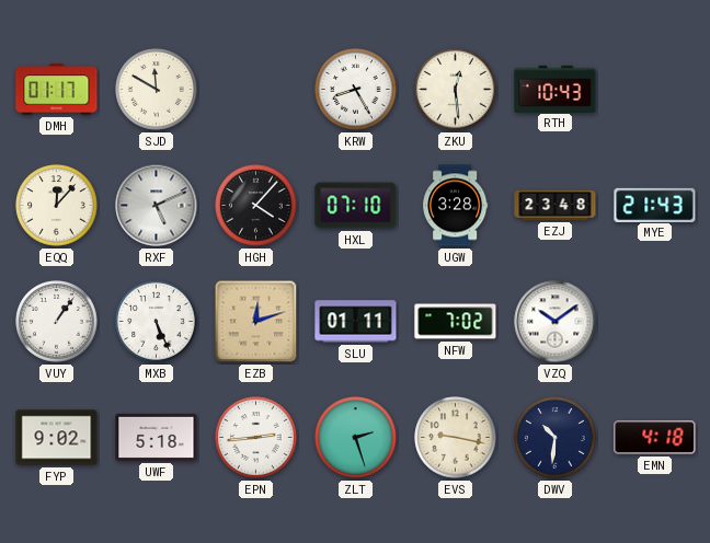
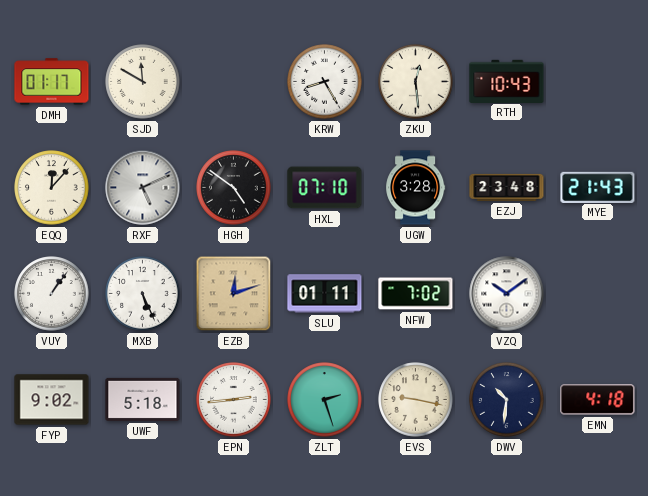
HGH: 4:07 -> 4:51 (234, 188)
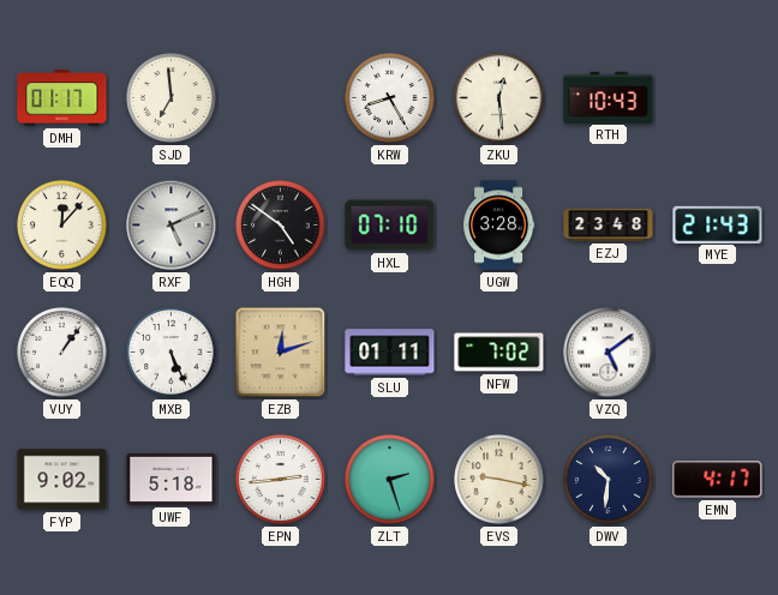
SJD: 11:50 -> 6:59 (172, 98)
VZQ: 10:09 -> 5:09 (609, 353)
EMN: 4:18 -> 4:17 (718, 480)
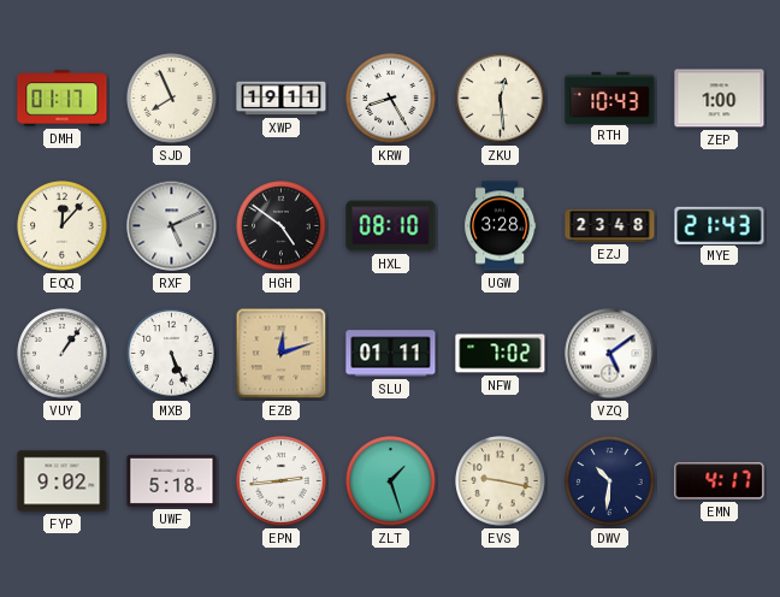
SJD: 6:59 -> 7:56 (172, 99)
XWP: none -> 19:11 (282, 99)
ZEP: none -> 1:00 (720, 99)
HXL: 07:10 -> 08:10 (391, 226)
ZLT: 2:27 -> 1:27 (391, 481)
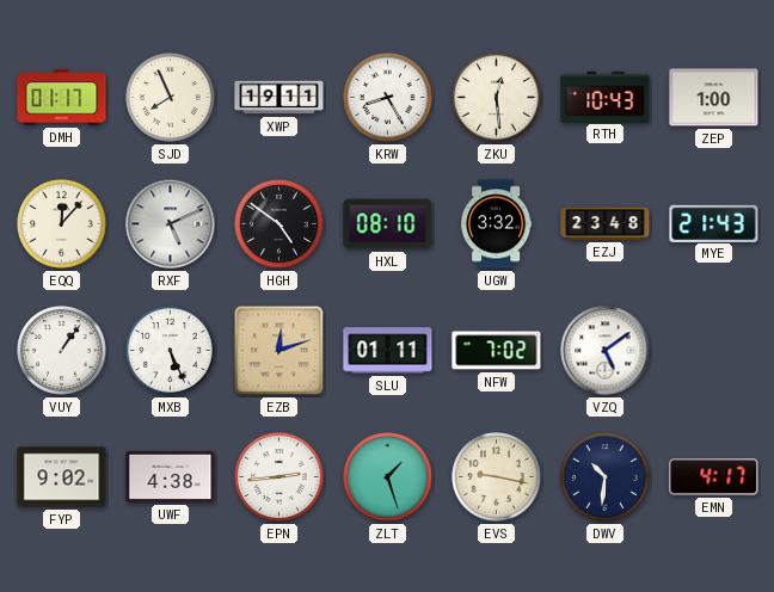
UGW: 3:28 -> 3:32 (497, 224)
UWF: 5:18 -> 4:38 (171, 476)
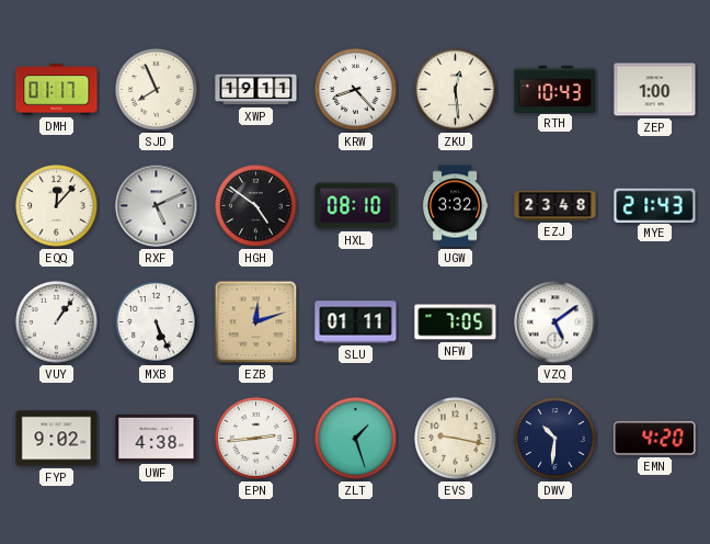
KRW: 8:25 -> 8:23 (356, 90)
NFW: 7:02 -> 7:05 (456, 322)
EMN: 4:17 -> 4:20 (655, 439)
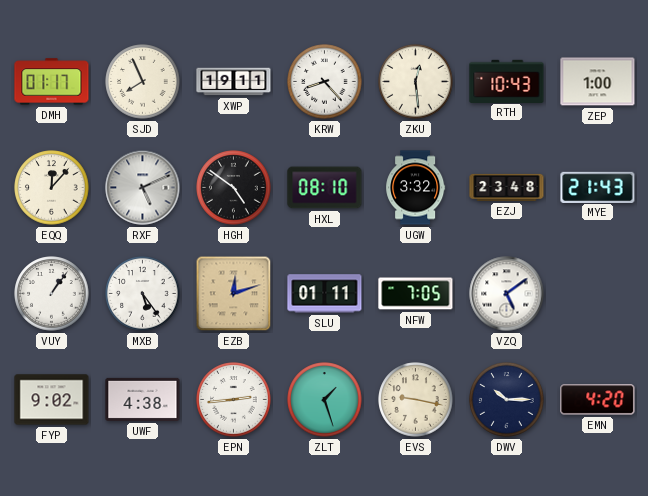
MXB: 5:26 -> 5:24 (143, 294)
DWV: 10:31 -> 10:15 (507, 400)
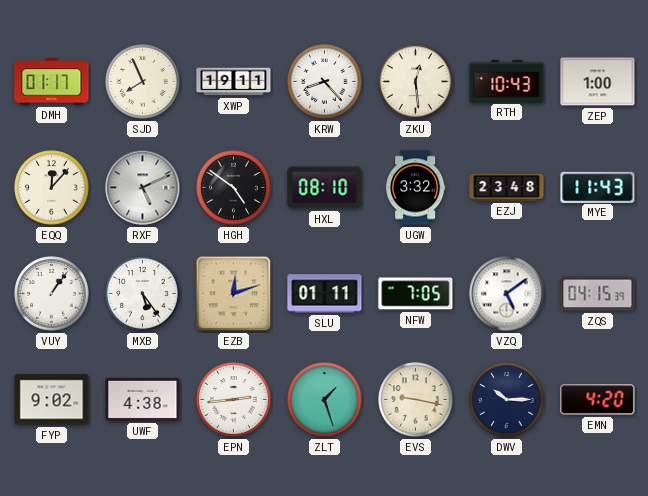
MYE: 21:43 -> 11:43 (598, 187)
ZQS: none -> 04:15 (598, 294)
